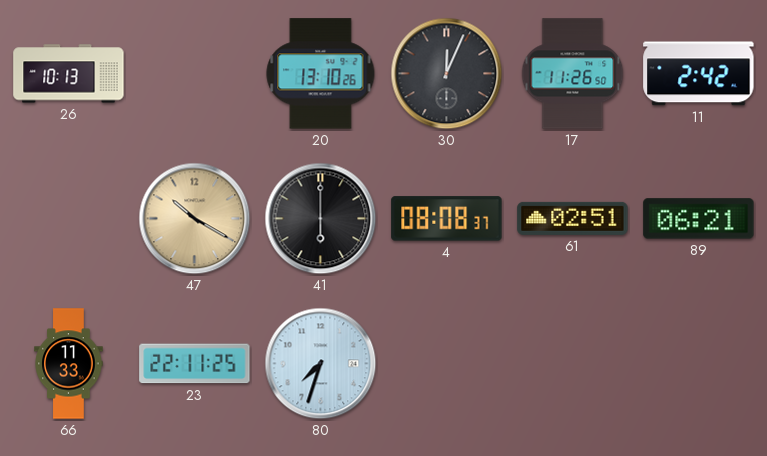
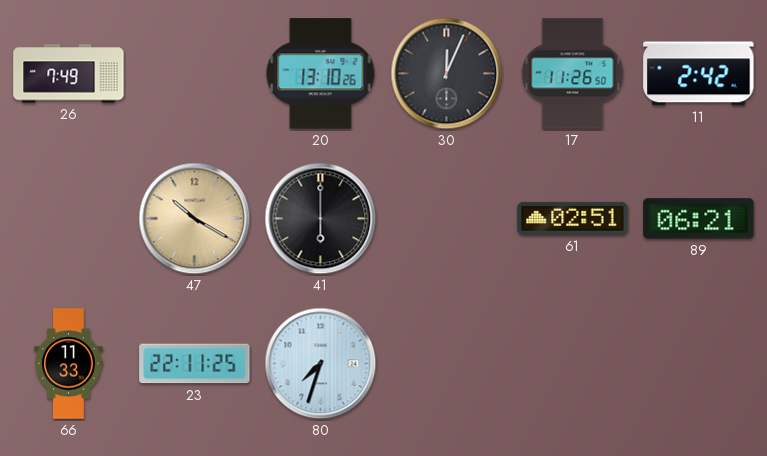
26: 10:13 -> 7:49 (69, 74)
4: 08:08 -> none (447, 219)
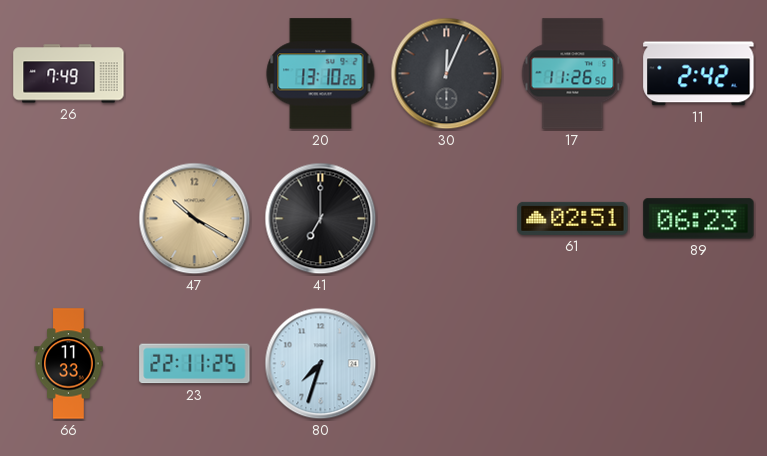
41: 6:00 -> 7:00 (321, 219)
89: 06:21 -> 06:23 (699, 219)
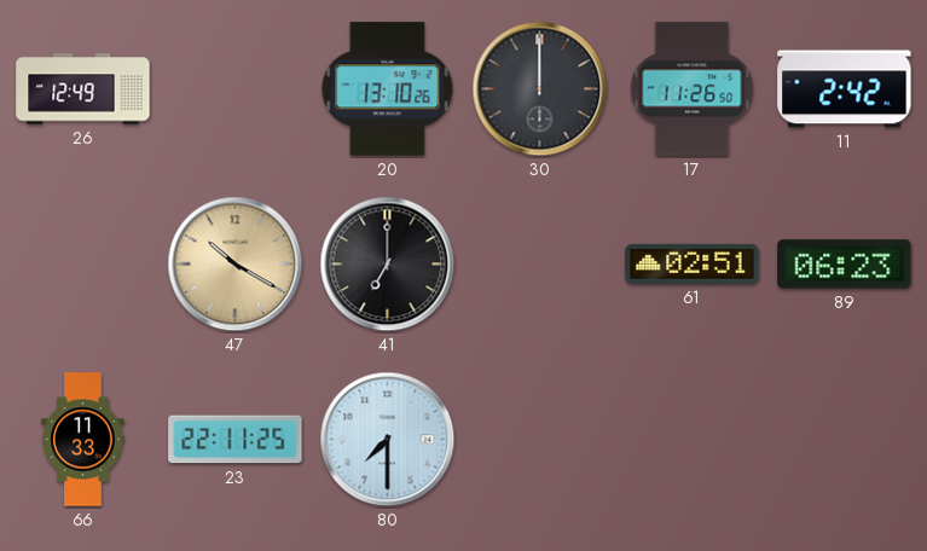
26: 7:49 -> 12:49 (83, 89)
30: 12:04 -> 12:00 (540, 89)
80: 7:33 -> 7:30 (388, 440)
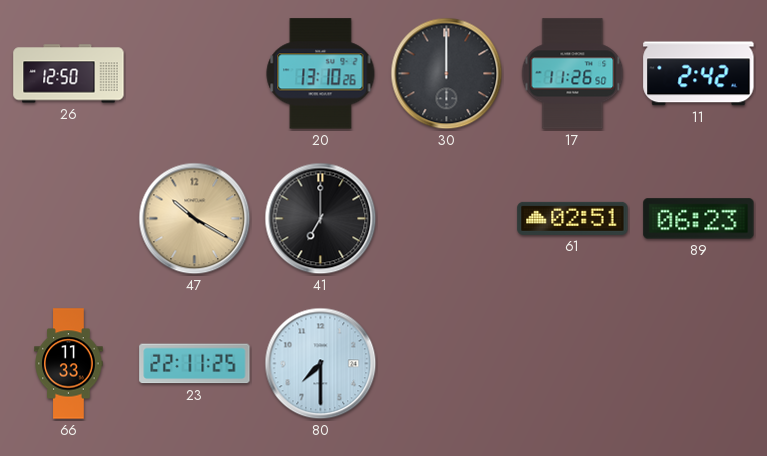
26: 12:49 -> 12:50 (69, 74)
